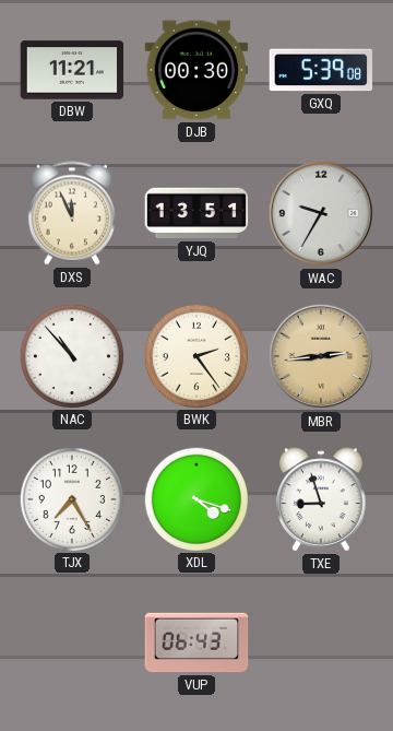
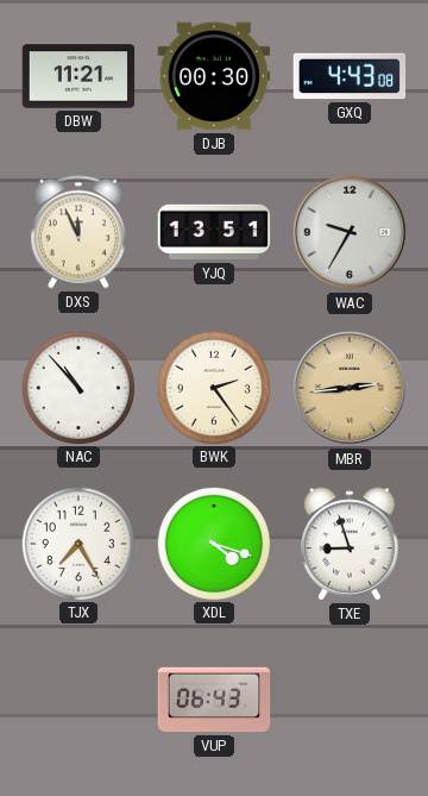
GXQ: 5:39 -> 4:43 (350, 76)
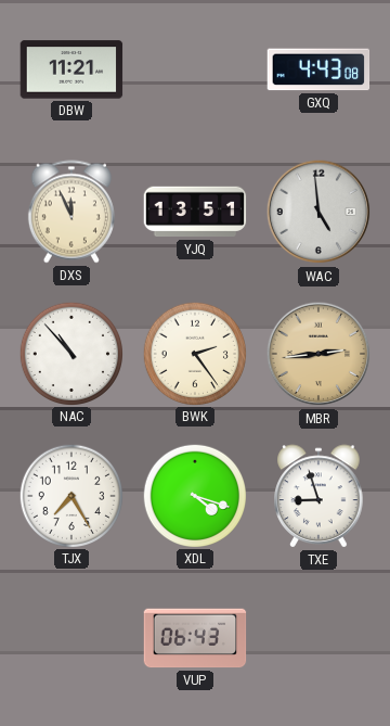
DJB: 00:30 -> none (214, 76)
WAC: 9:35 -> 4:59 (318, 212)
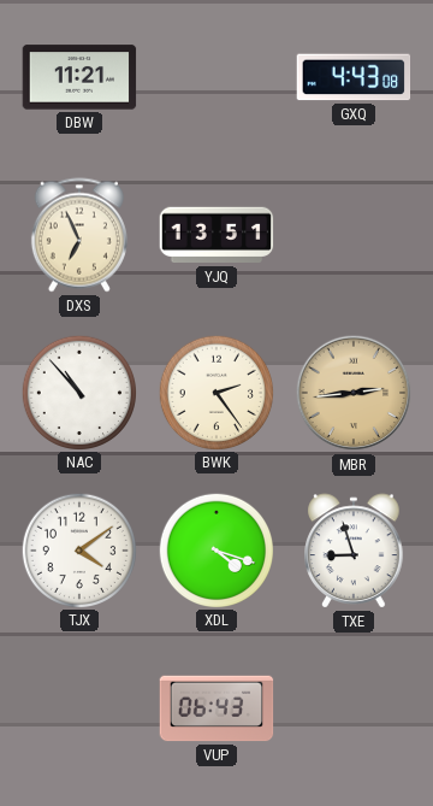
DXS: 11:56 -> 6:56 (79, 235)
WAC: 4:59 -> none (318, 212)
TJX: 7:25 -> 4:09 (78, 549)
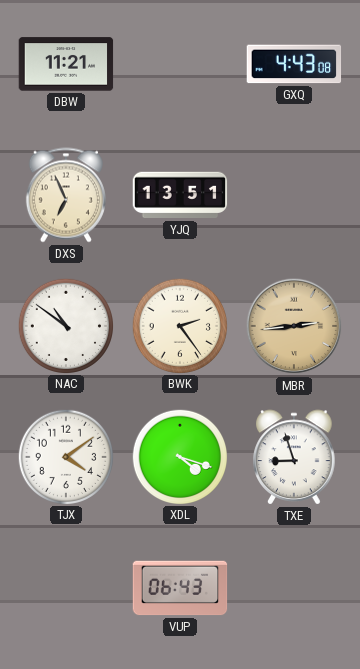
NAC: 10:53 -> 10:51 (65, 325)
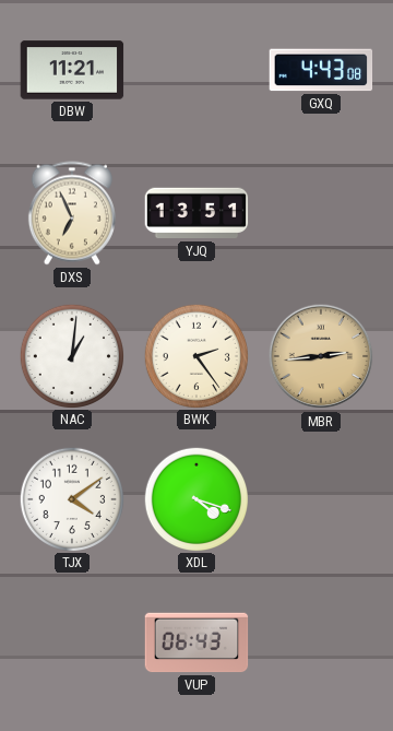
NAC: 10:51 -> 1:01 (71, 355)
TXE: 8:57 -> none (294, 457)
